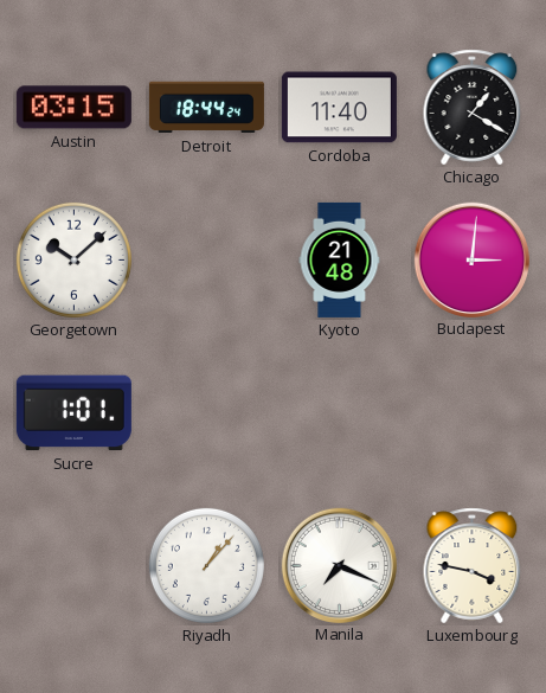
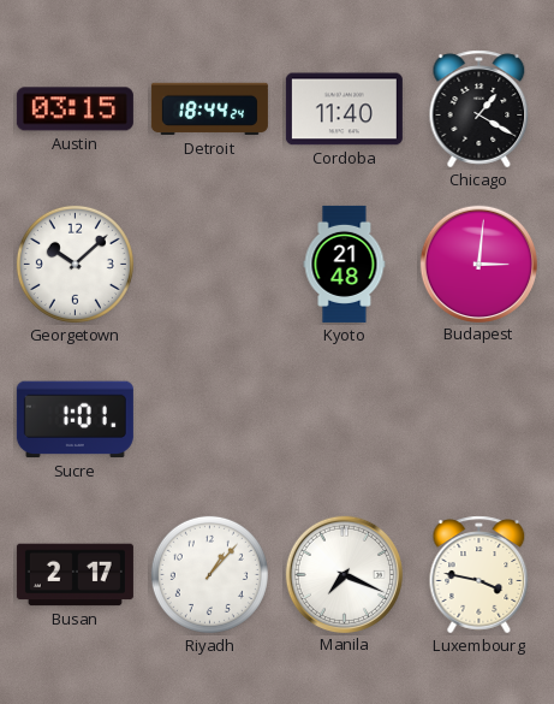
Busan: none -> 2:17 (75, 575)
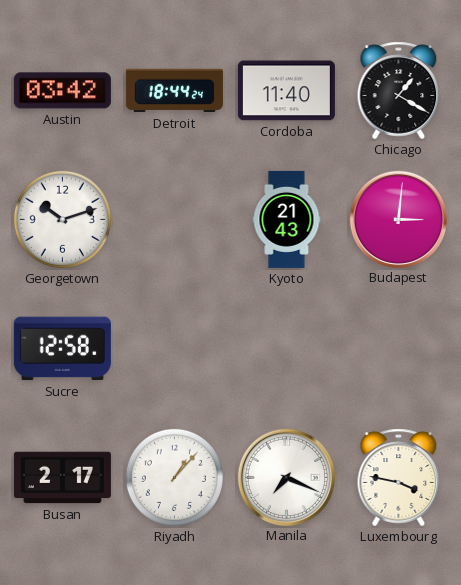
Austin: 03:15 -> 03:42 (62, 91)
Georgetown: 10:08 -> 10:12 (62, 219)
Kyoto: 21:48 -> 21:43 (287, 219)
Sucre: 1:01 -> 12:58 (62, 349)
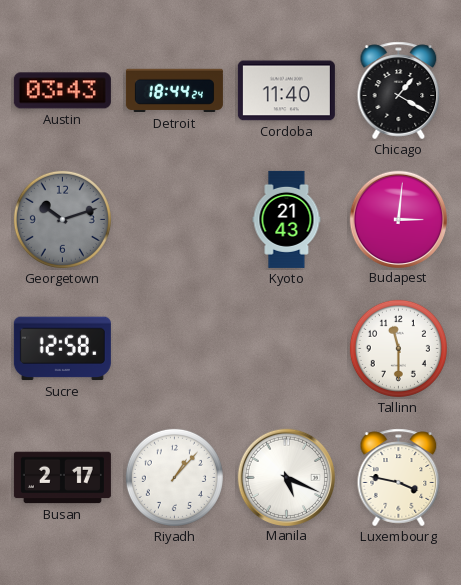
Austin: 03:42 -> 03:43 (62, 91)
Georgetown dial: white -> grey (62, 219)
Tallinn: none -> 11:30 (398, 348)
Manila: 7:19 -> 5:19 (286, 477)
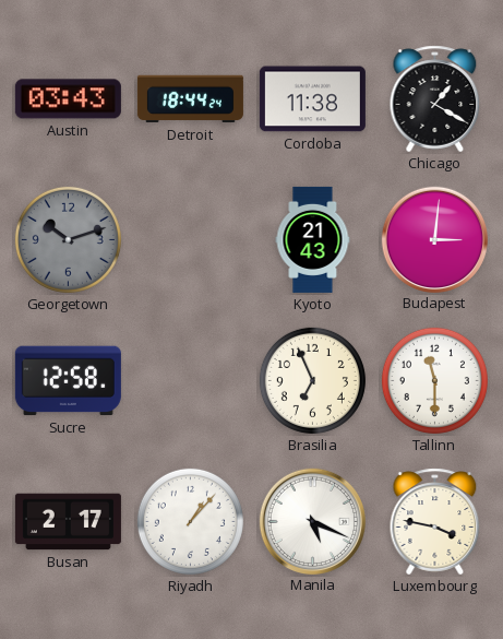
Cordoba: 11:40 -> 11:38 (312, 99)
Brasilia: none -> 6:56 (312, 380)
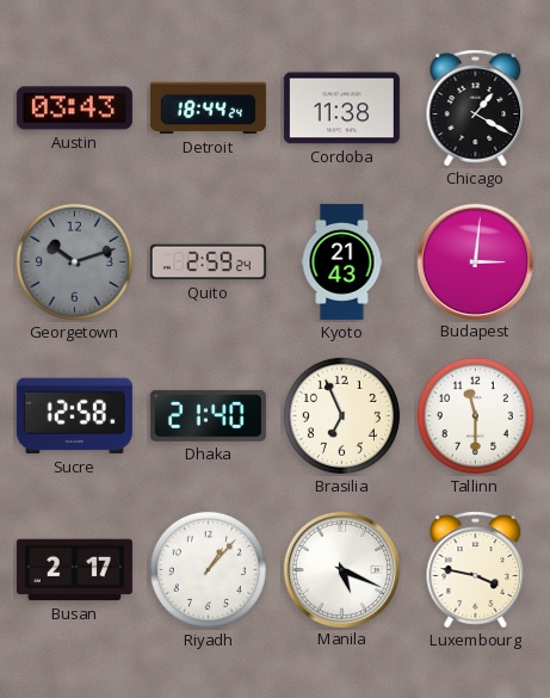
Quito: none -> 2:59 (208, 262)
Dhaka: none -> 21:40 (208, 415)
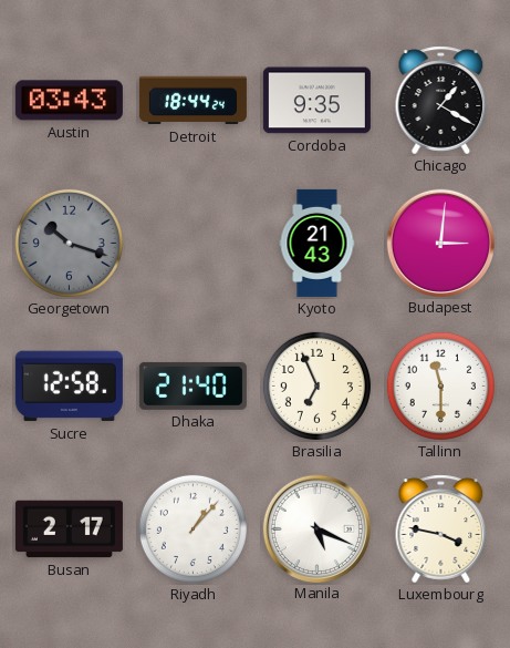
Cordoba: 11:38 -> 9:35 (316, 101)
Georgetown: 10:12 -> 10:18 (69, 243)
Quito: 2:59 -> none (208, 262)
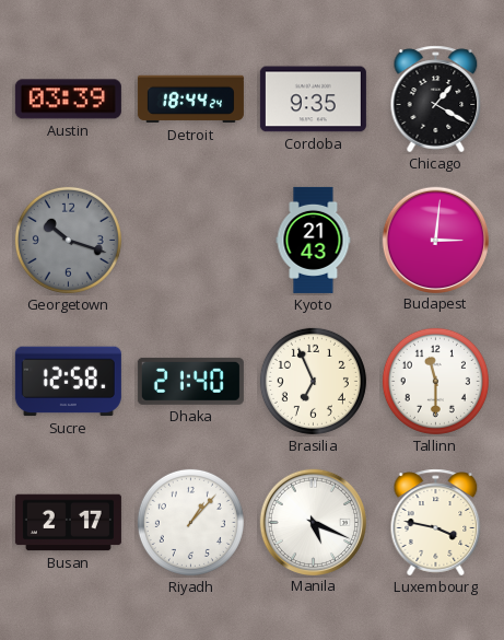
Austin: 03:43 -> 03:39 (68, 100)
